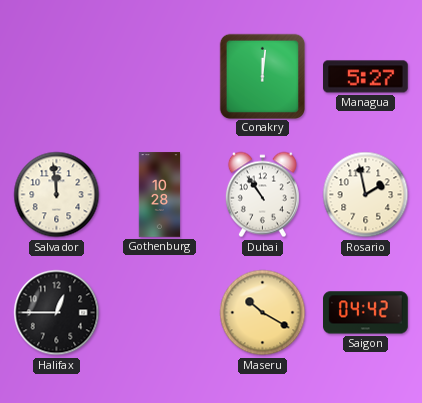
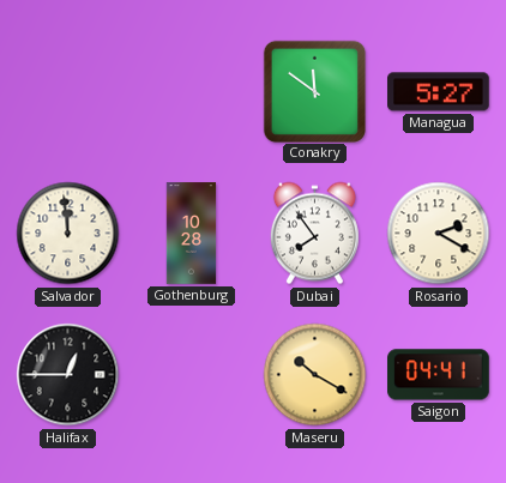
Conakry: 12:01 -> 11:51 (314, 91)
Dubai: 10:54 -> 7:54 (314, 234)
Rosario: 1:58 -> 2:20 (439, 234)
Saigon: 04:42 -> 04:41 (439, 375)
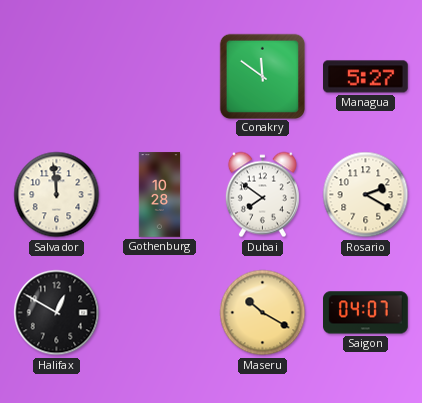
Dubai: 7:54 -> 7:51 (262, 195)
Halifax: 12:45 -> 12:50 (57, 313)
Saigon: 04:41 -> 04:07 (366, 313)
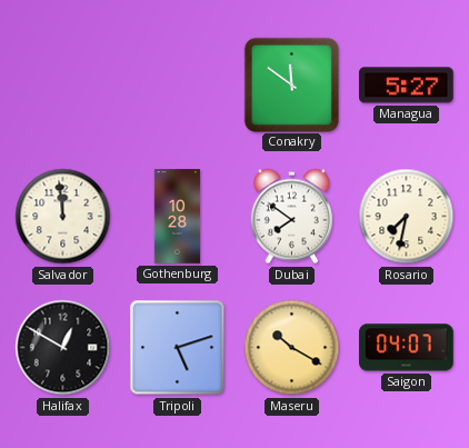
Rosario: 2:20 -> 7:32 (407, 217)
Tripoli: none -> 5:12 (178, 348)
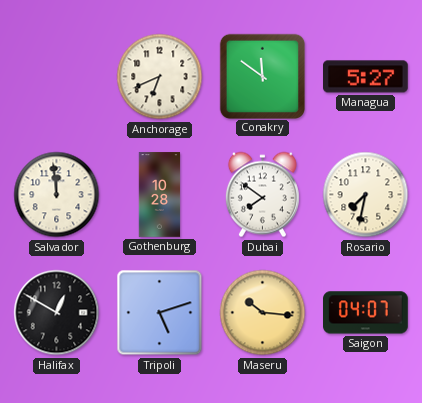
Anchorage: none -> 6:41 (160, 77)
Maseru: 10:20 -> 10:16 (263, 313)
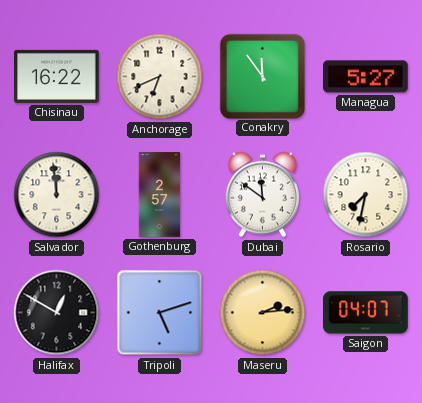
Chisinau: none -> 16:22 (57, 76)
Conakry: 11:51 -> 11:54 (262, 76)
Gothenburg: 10:28 -> 2:57 (160, 195)
Dubai: 7:51 -> 11:51 (262, 195)
Maseru: 10:16 -> 2:14 (263, 313)
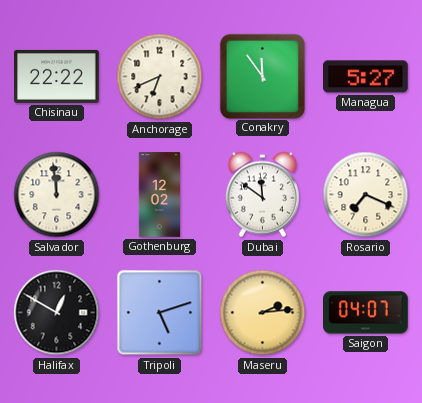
Chisinau: 16:22 -> 22:22 (57, 76)
Gothenburg: 2:57 -> 12:02 (160, 195)
Rosario: 7:32 -> 7:19 (366, 195)
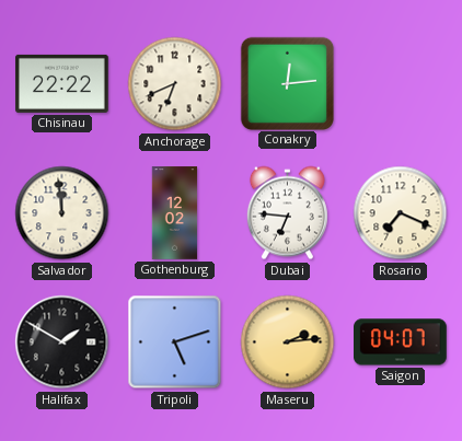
Conakry: 11:54 -> 12:14 (287, 83)
Managua: 5:27 -> none (366, 77)
Dubai: 11:51 -> 6:46 (287, 213)
Halifax: 12:50 -> 1:50 (62, 343)
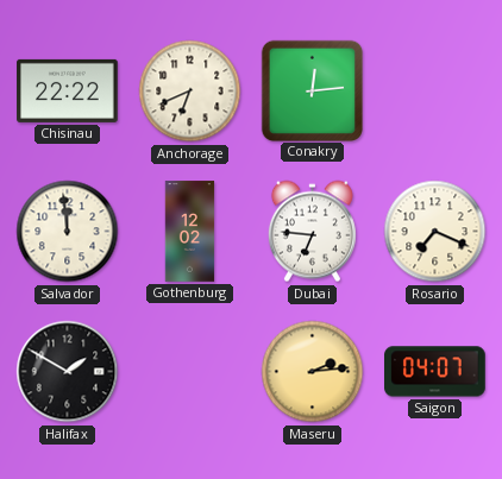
Tripoli: 5:12 -> none (175, 343)
